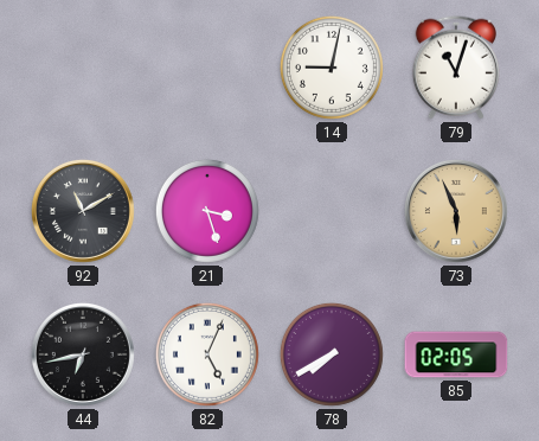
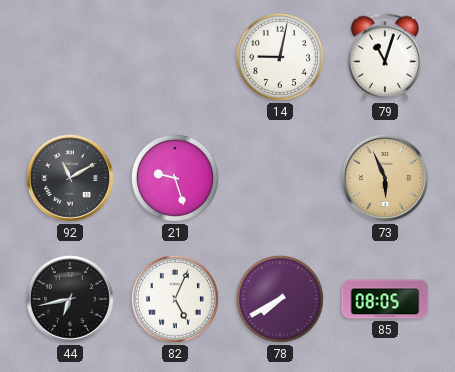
21: 3:27 -> 9:27 (175, 178)
85: 02:05 -> 08:05 (385, 299)
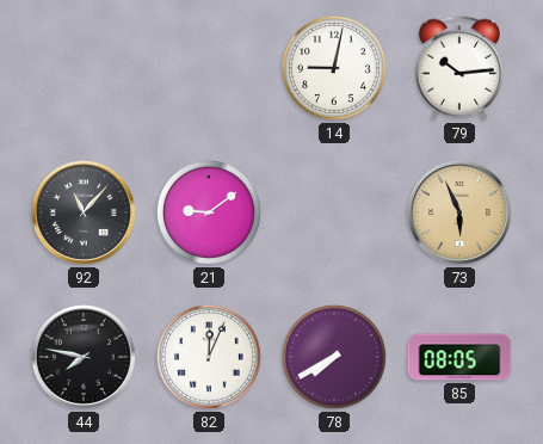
79: 11:03 -> 10:14 (459, 68)
92: 11:10 -> 11:07 (84, 212)
21: 9:27 -> 9:09 (209, 212)
44: 6:43 -> 7:47 (84, 357)
82: 5:04 -> 12:04 (209, 357)
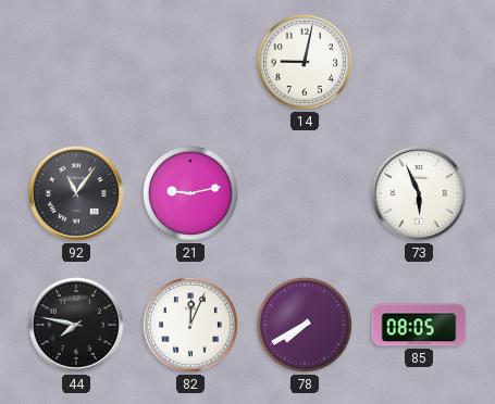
79: 10:14 -> none (459, 68)
92: 11:07 -> 11:06 (76, 193)
21: 9:09 -> 9:13 (190, 193)
73 dial: champagne -> white (419, 193)
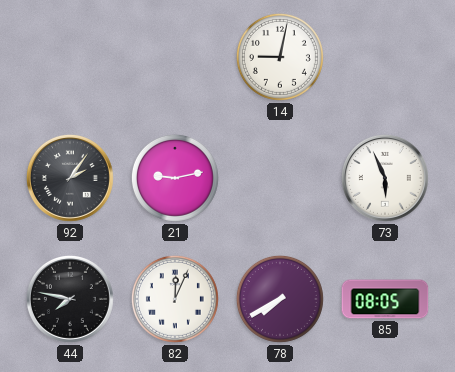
92: 11:06 -> 2:06 (70, 178)
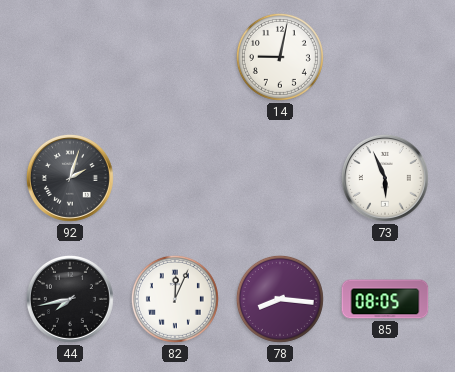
92: 2:06 -> 2:03 (70, 178)
21: 9:13 -> none (175, 178)
44: 7:47 -> 7:43 (70, 299)
78: 7:40 -> 8:16 (280, 299)
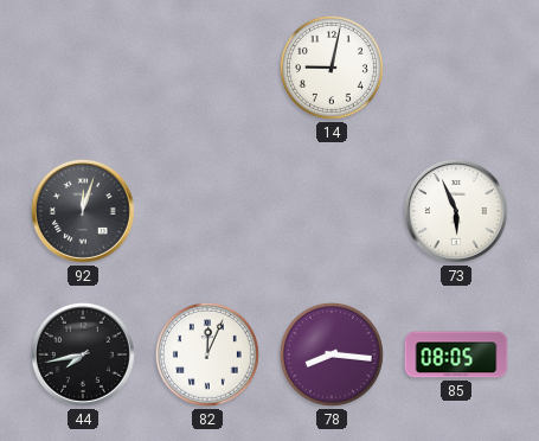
92: 2:03 -> 12:03 (83, 211)
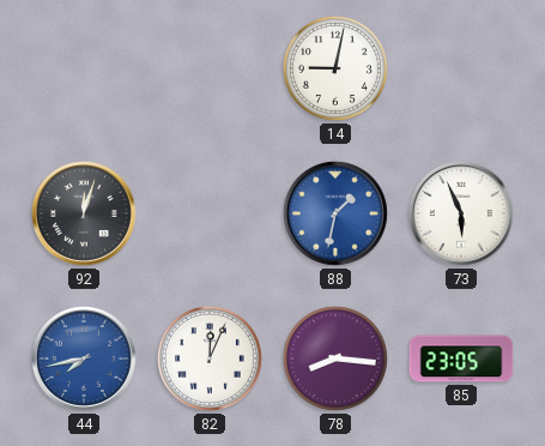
88: none -> 1:32 (335, 213)
44 dial: black -> blue (84, 358)
85: 08:05 -> 23:05 (461, 358)
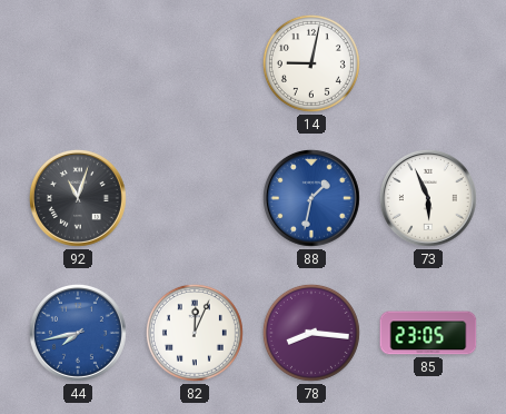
92: 12:03 -> 11:03 (78, 198)
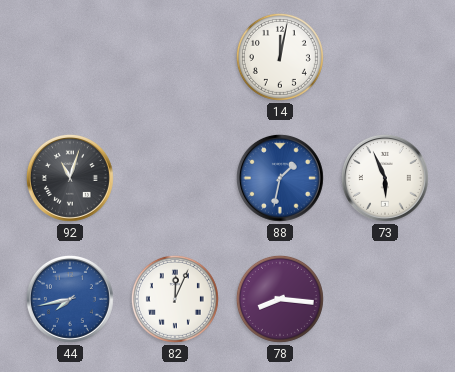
14: 9:02 -> 12:02 (280, 57)
85: 23:05 -> none (428, 333)
